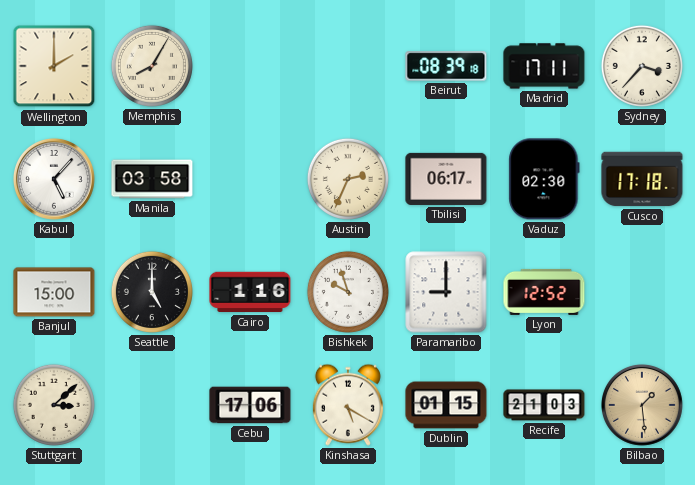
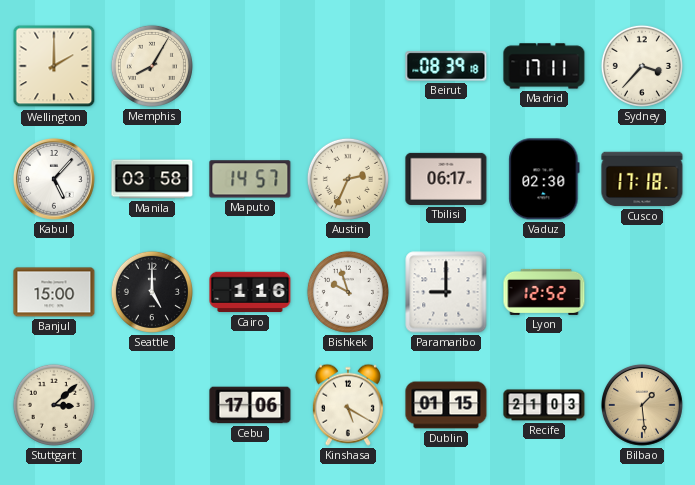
Maputo: none -> 14:57 (250, 179)
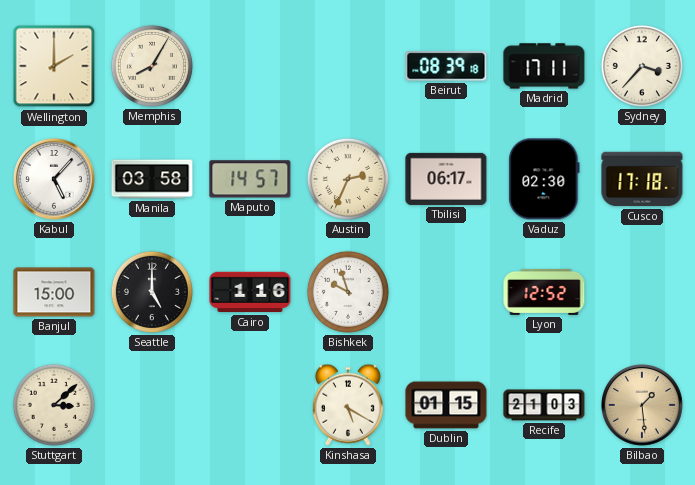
Paramaribo: 9:00 -> none (446, 292)
Cebu: 17:06 -> none (250, 405)
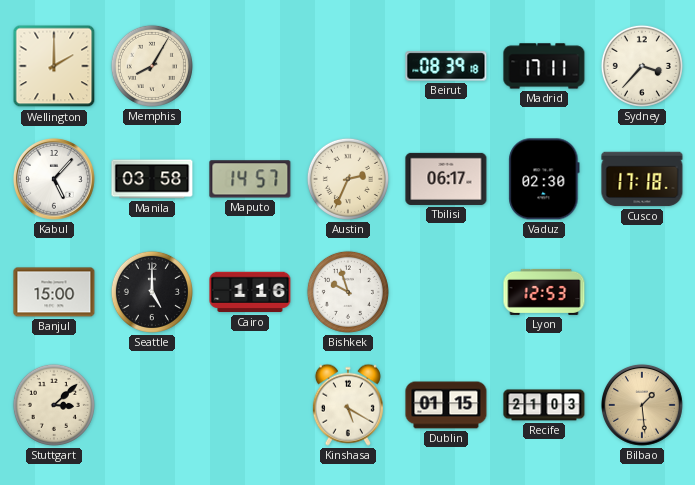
Lyon: 12:52 -> 12:53 (544, 292)
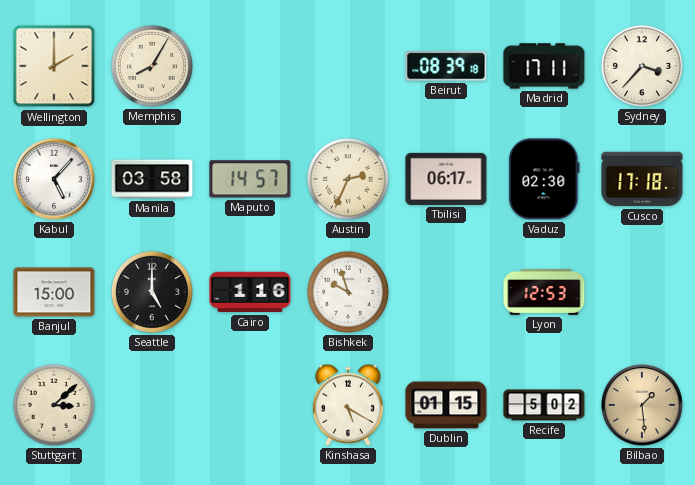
Recife: 21:03 -> 5:02 (544, 405)
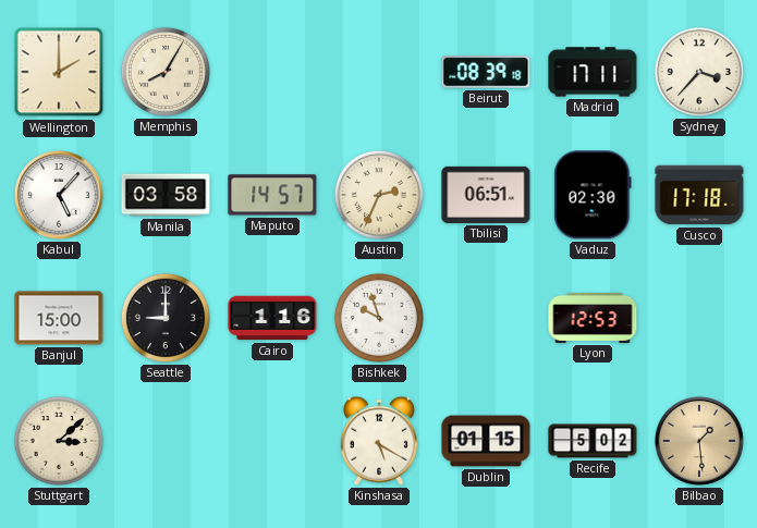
Tbilisi: 06:17 -> 06:51 (486, 195)
Seattle: 5:00 -> 9:00 (166, 318)
